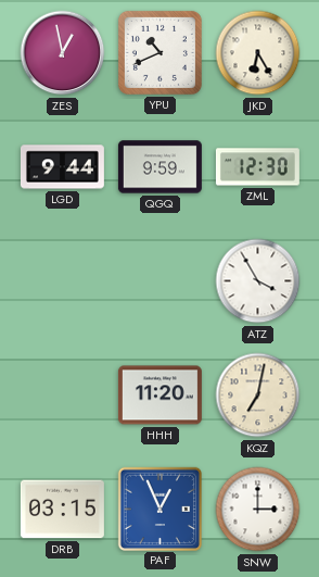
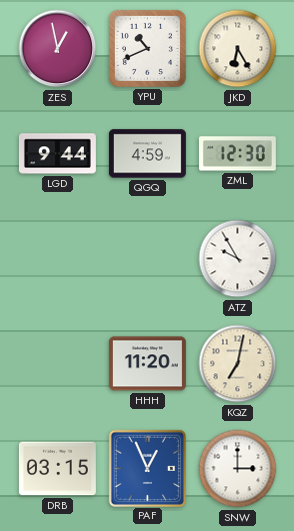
QGQ: 9:59 -> 4:59 (147, 154)
ATZ: 3:55 -> 9:55 (238, 259)
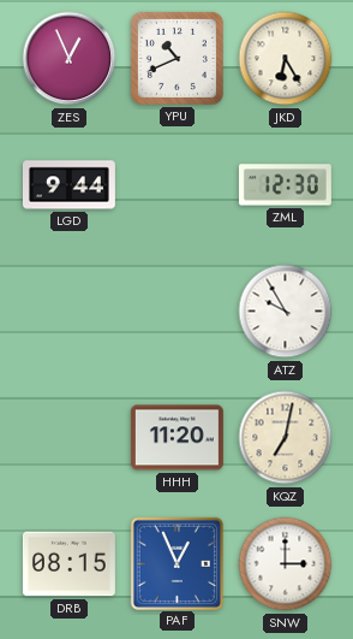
ZES: 12:58 -> 12:56 (70, 59)
QGQ: 4:59 -> none (147, 154)
DRB: 03:15 -> 08:15 (68, 564)
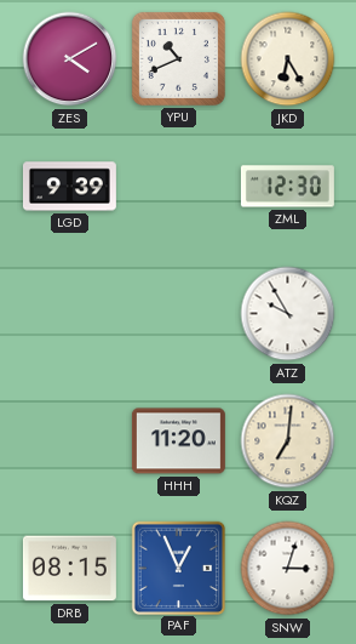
ZES: 12:56 -> 4:10 (70, 59)
LGD: 9:44 -> 9:39 (69, 187)
KQZ: 7:02 -> 7:01 (288, 441)
SNW: 3:00 -> 3:03 (288, 569)
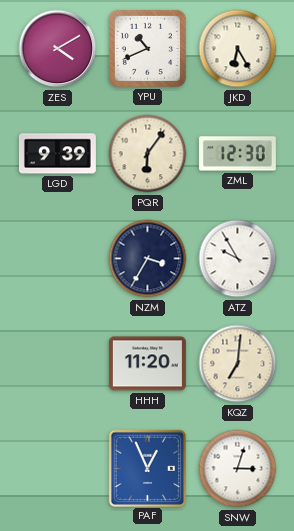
PQR: none -> 6:06 (148, 154)
NZM: none -> 3:35 (148, 259)
DRB: 08:15 -> none (69, 569)
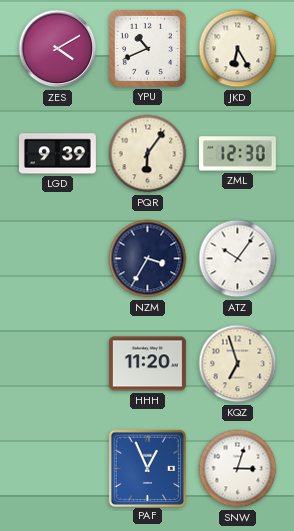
ATZ: 9:55 -> 10:06 (238, 259)
KQZ: 7:01 -> 6:57 (238, 364)
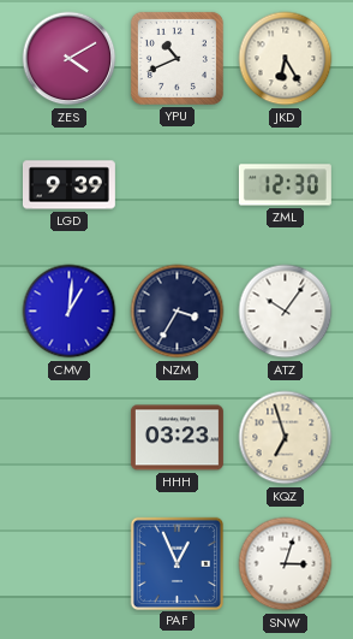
PQR: 6:06 -> none (148, 154)
CMV: none -> 1:01 (70, 312)
HHH: 11:20 -> 03:23 (176, 438)
